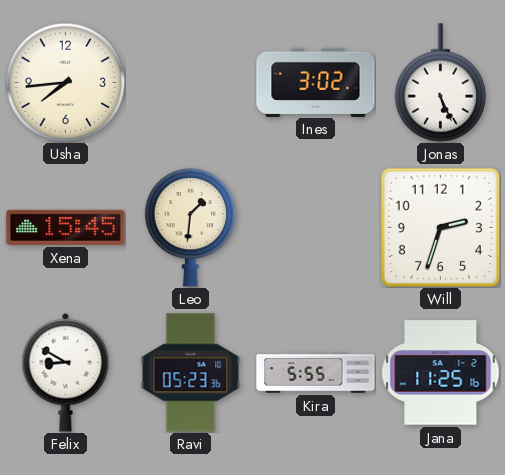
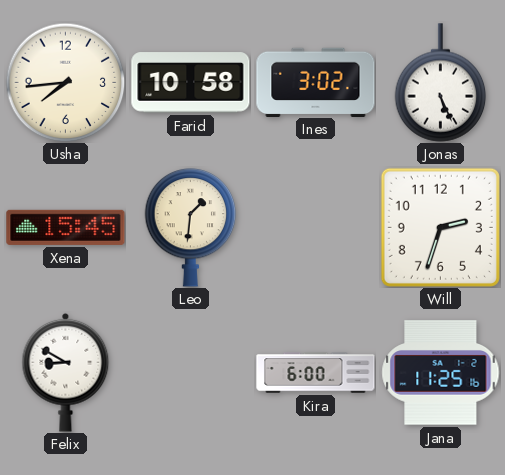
Farid: none -> 10:58 (191, 83)
Ravi: 05:23 -> none (191, 373)
Kira: 5:55 -> 6:00 (316, 373)
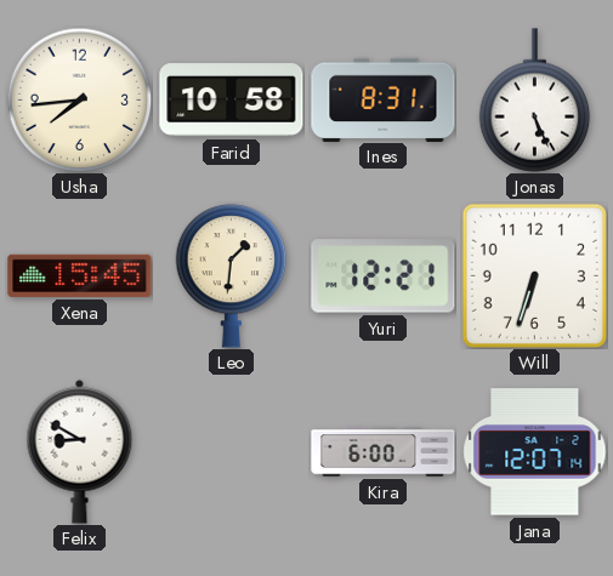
Ines: 3:02 -> 8:31 (384, 99)
Yuri: none -> 12:21 (384, 276)
Will: 2:33 -> 6:33 (534, 275)
Jana: 11:25 -> 12:07 (535, 452)
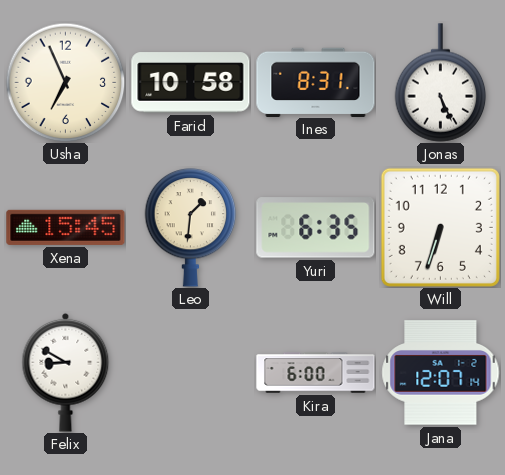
Usha: 7:44 -> 6:56 (65, 82)
Yuri: 12:21 -> 6:35 (316, 228)
